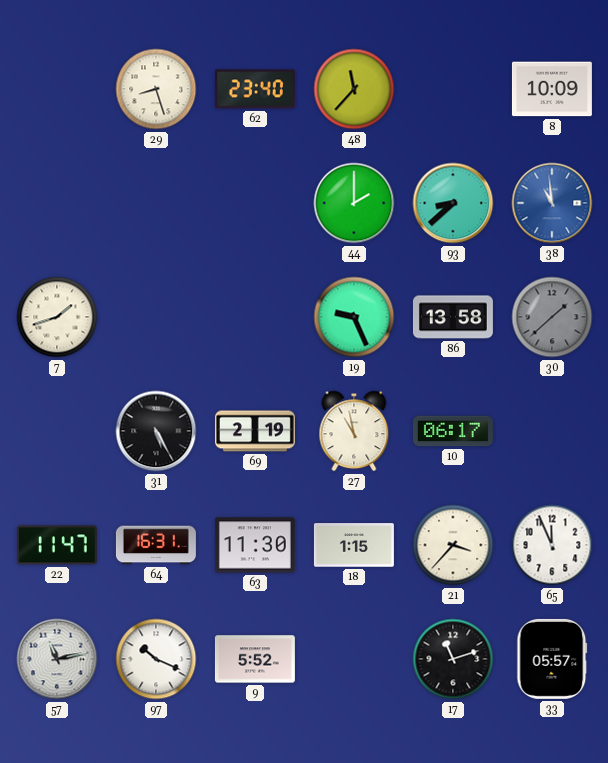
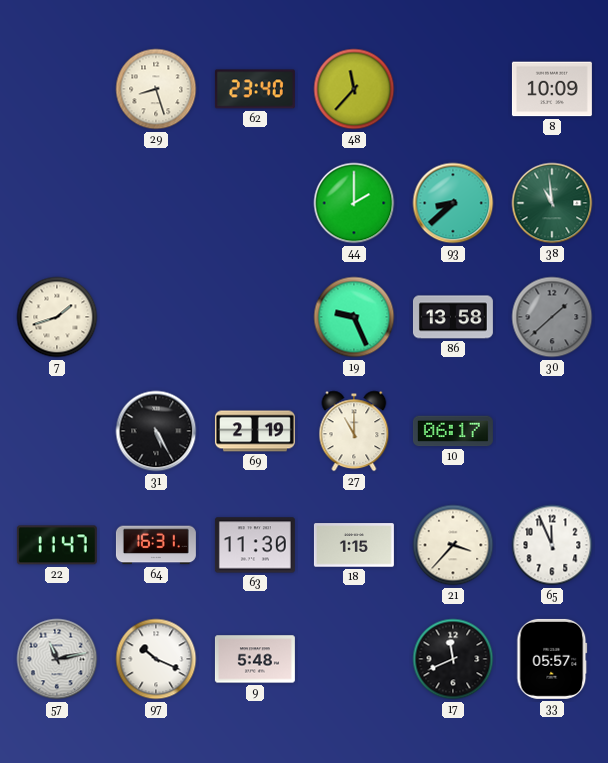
38 dial: blue -> green (552, 203)
27: 10:58 -> 11:00 (354, 431)
9: 5:52 -> 5:48 (255, 659)
17: 11:12 -> 11:41 (453, 659)
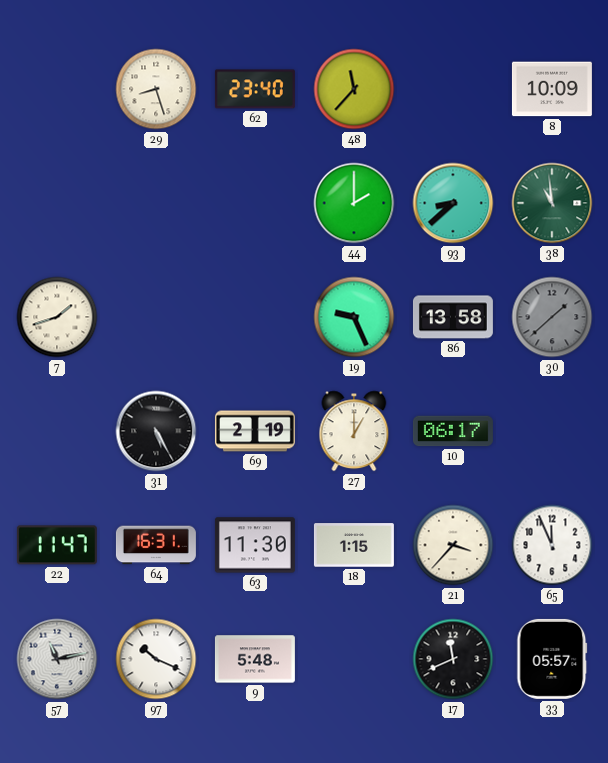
27: 11:00 -> 1:00 (354, 431)
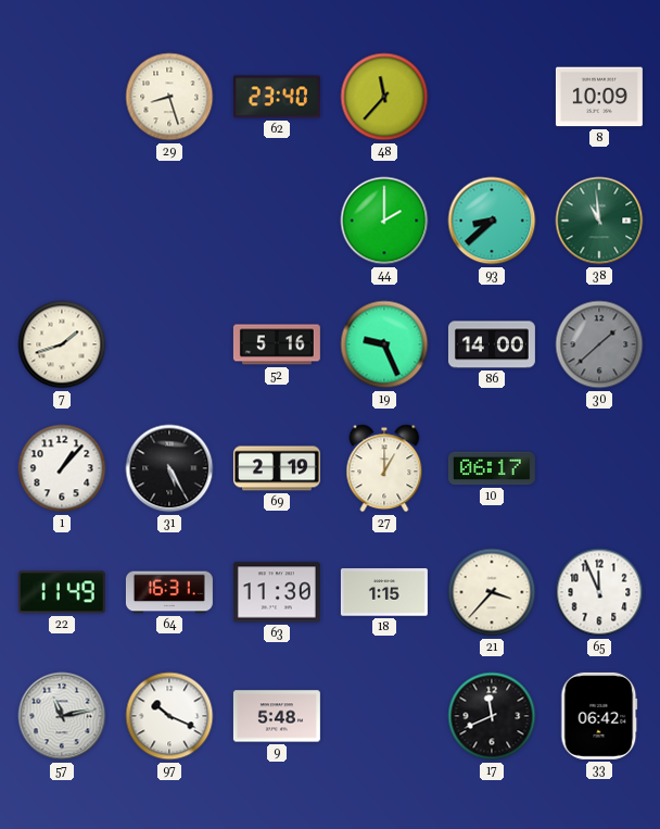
52: none -> 5:16 (277, 344)
86: 13:58 -> 14:00 (492, 344)
1: none -> 1:07 (62, 468)
22: 11:47 -> 11:49 (62, 592)
33: 05:57 -> 06:42 (599, 716)
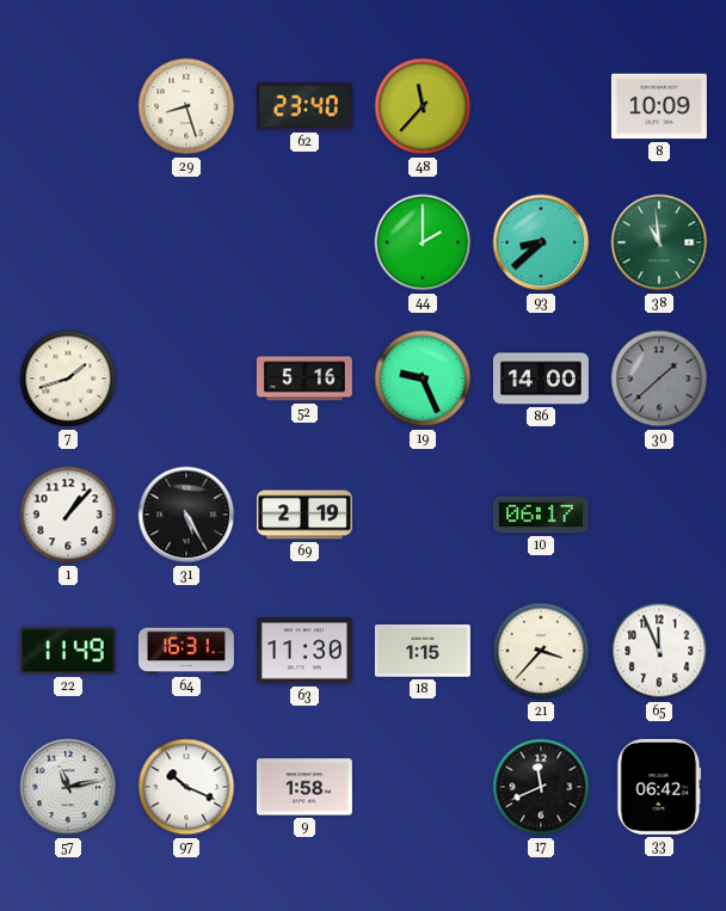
27: 1:00 -> none (384, 468)
9: 5:48 -> 1:58 (304, 787)
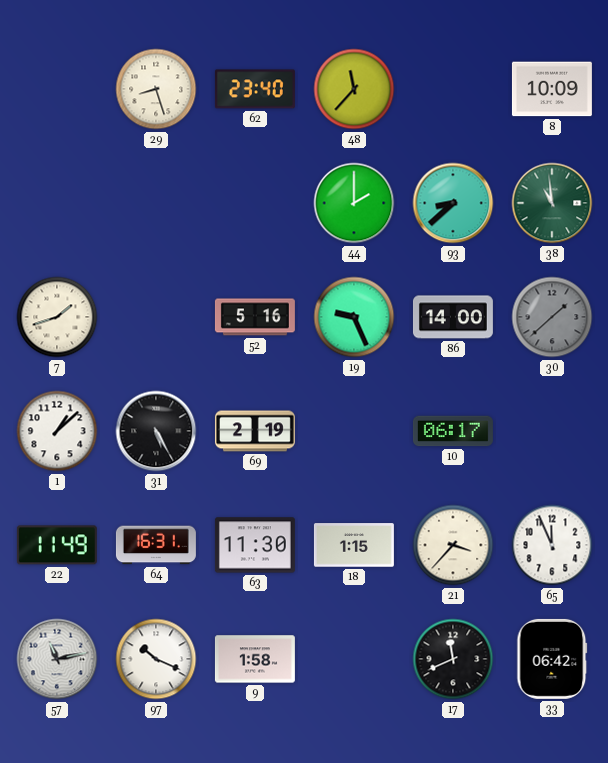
1: 1:07 -> 1:08 (57, 431)
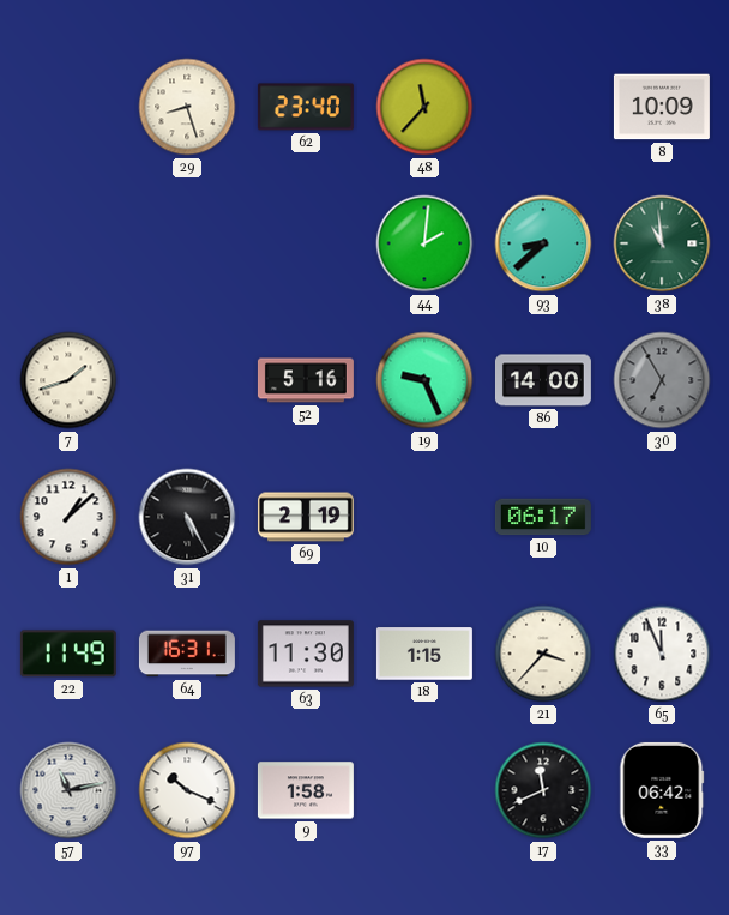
44: 2:00 -> 2:01 (424, 243)
30: 1:38 -> 6:55 (662, 380)
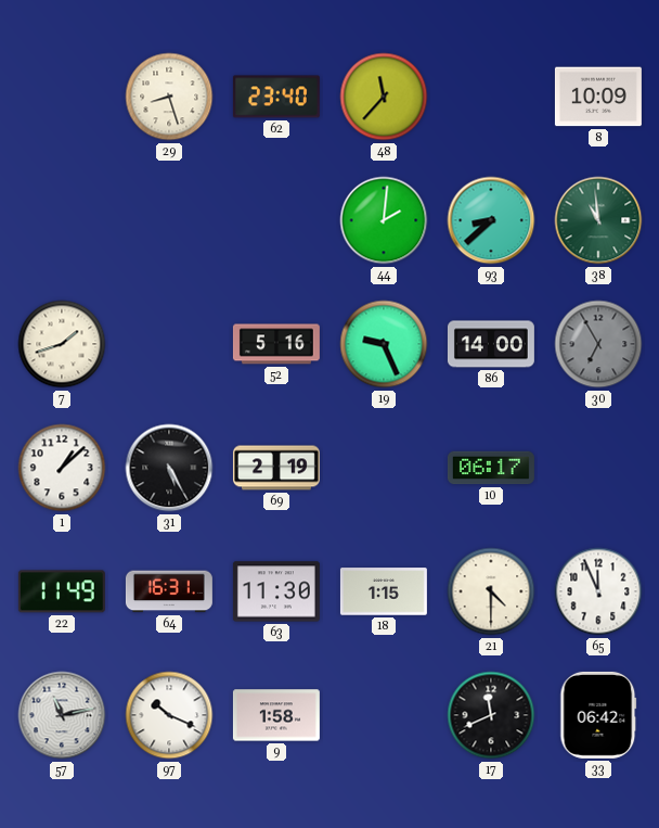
21: 3:37 -> 4:30 (491, 591)
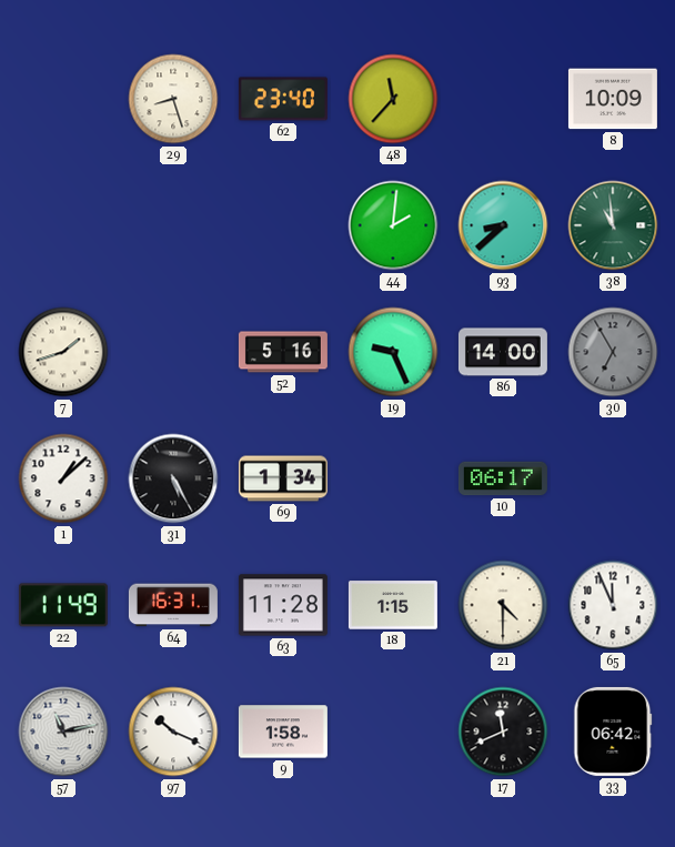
69: 2:19 -> 1:34 (283, 478)
63: 11:30 -> 11:28 (283, 605)
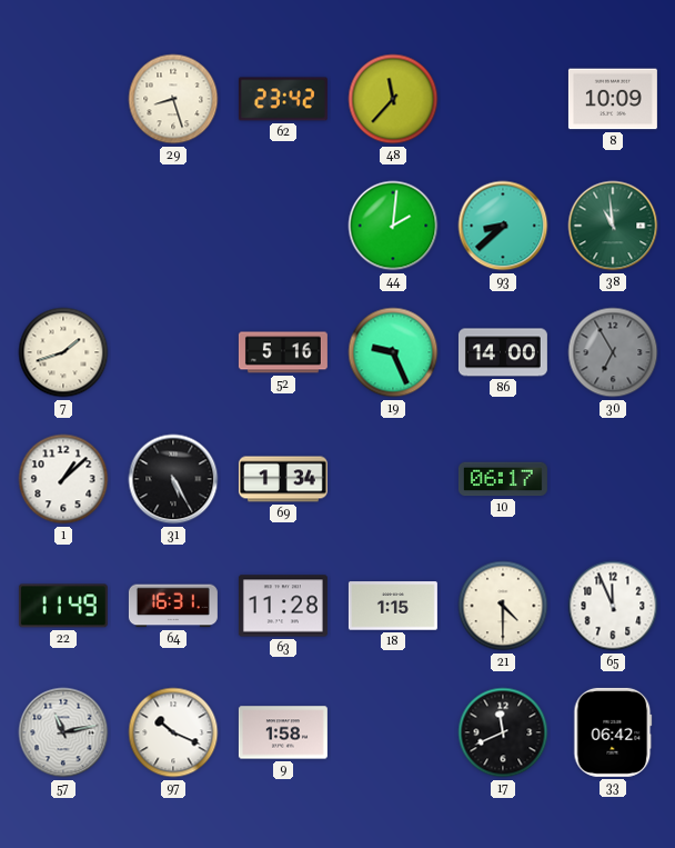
62: 23:40 -> 23:42 (283, 99)
